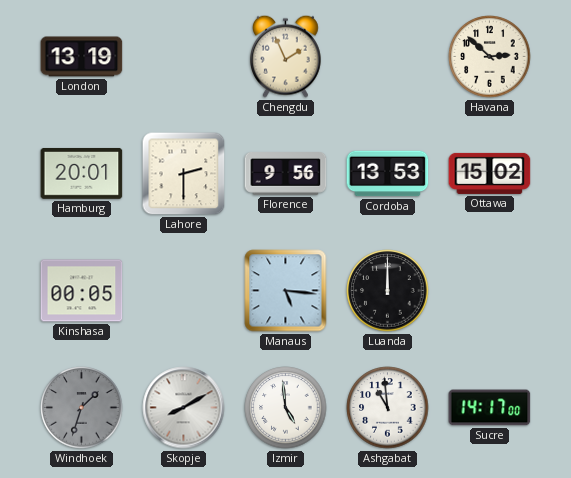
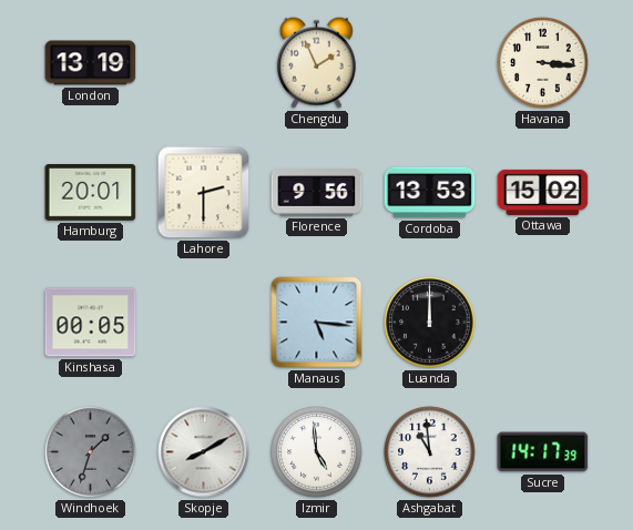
Havana: 2:52 -> 3:16 (543, 63)
Sucre: 14:17:00 -> 14:17:39 (543, 452)
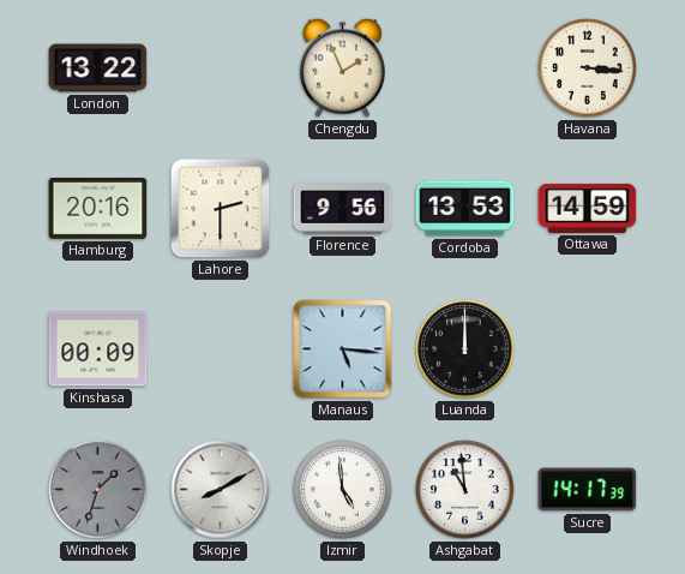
London: 13:19 -> 13:22 (98, 68)
Hamburg: 20:01 -> 20:16 (98, 209)
Ottawa: 15:02 -> 14:59 (588, 208)
Kinshasa: 00:05 -> 00:09 (98, 349)
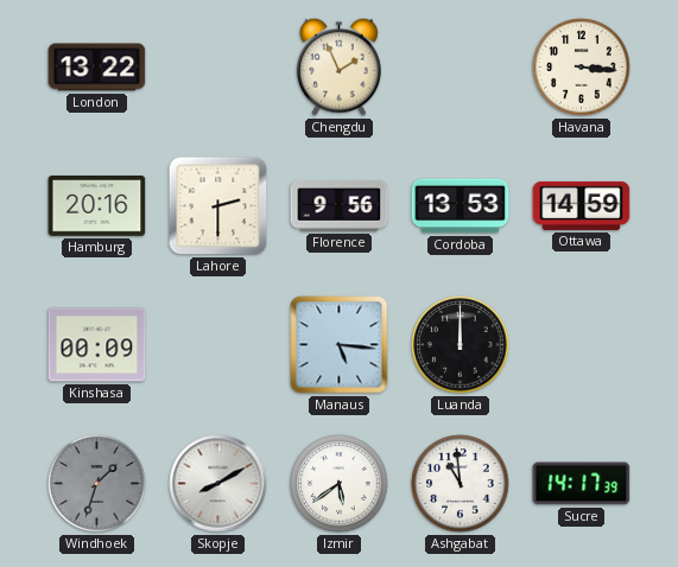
Izmir: 4:59 -> 5:39 (340, 484)
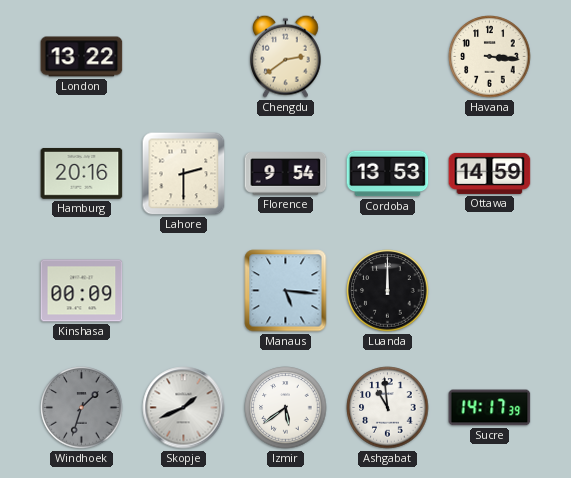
Chengdu: 1:56 -> 2:39 (285, 56)
Florence: 9:56 -> 9:54 (286, 174)
Skopje: 8:10 -> 1:41 (184, 408)
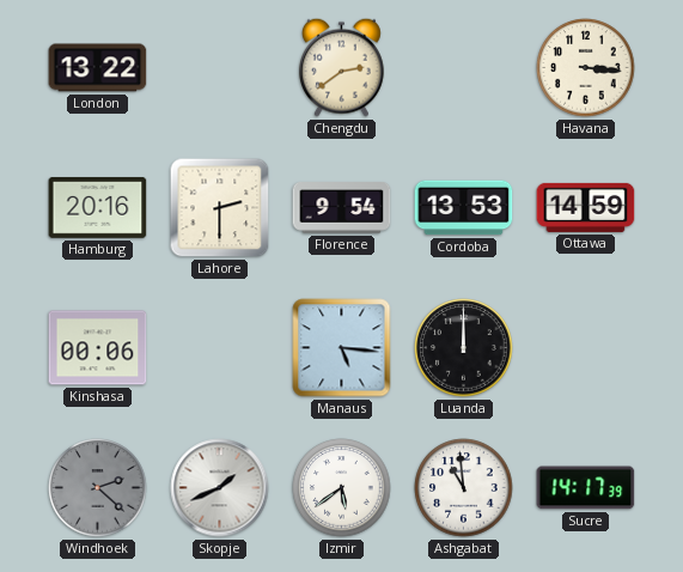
Kinshasa: 00:09 -> 00:06 (98, 348)
Windhoek: 1:33 -> 2:22 (98, 488)
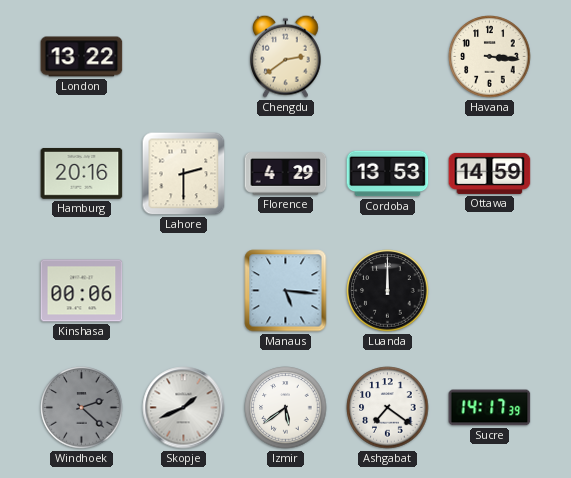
Florence: 9:54 -> 4:29 (286, 174)
Ashgabat: 10:59 -> 7:21 (388, 408)
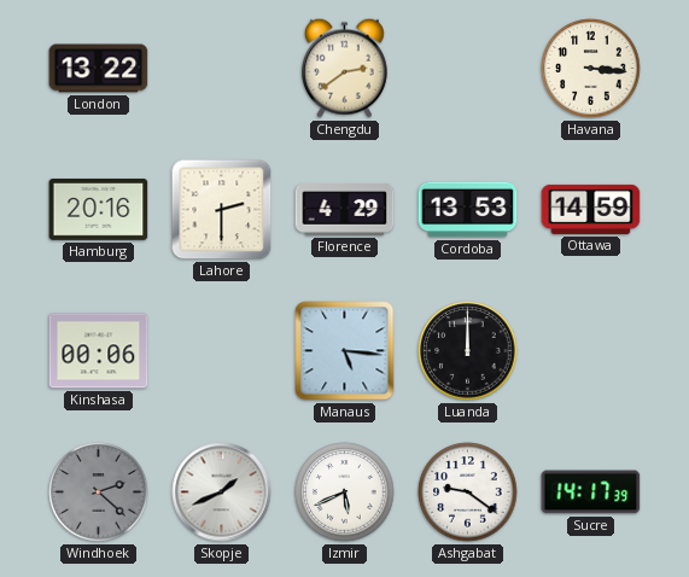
Izmir: 5:39 -> 5:41 (345, 493)
Ashgabat: 7:21 -> 9:21 (468, 493)
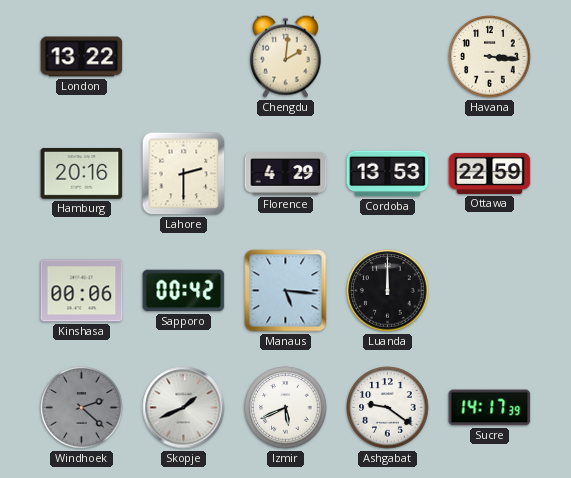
Chengdu: 2:39 -> 2:01 (285, 56)
Ottawa: 14:59 -> 22:59 (490, 173)
Sapporo: none -> 00:42 (184, 291)
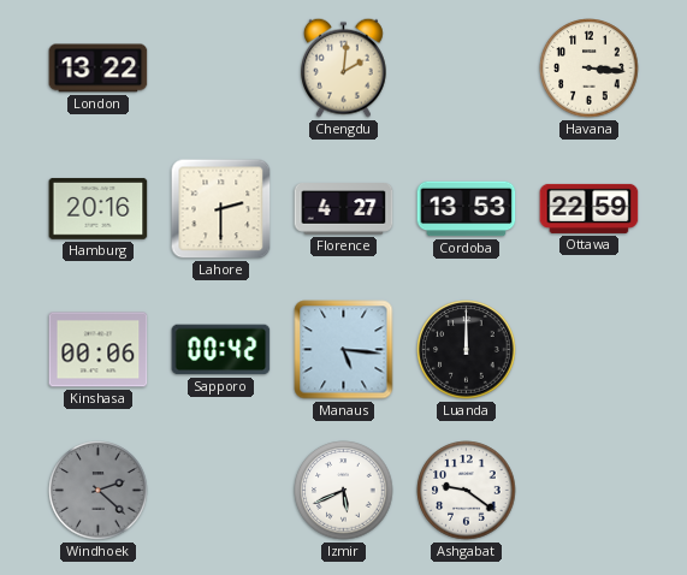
Florence: 4:29 -> 4:27 (344, 209)
Skopje: 1:41 -> none (184, 408)
Sucre: 14:17 -> none (490, 408)
